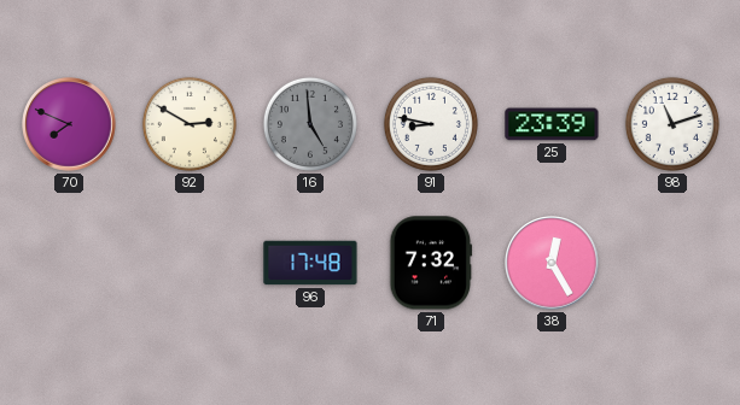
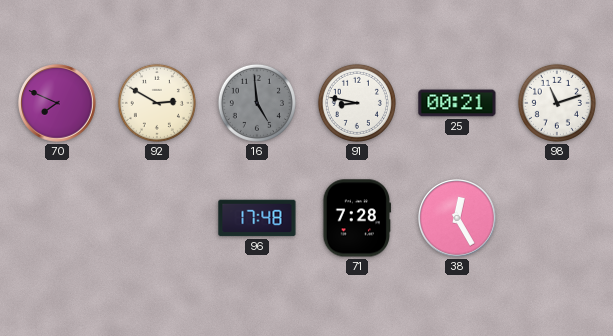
25: 23:39 -> 00:21 (457, 103)
71: 7:32 -> 7:28 (357, 218)
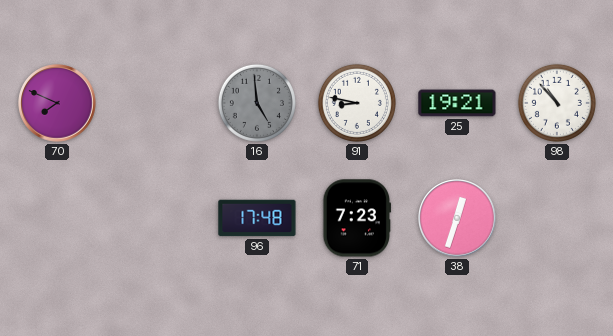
92: 2:50 -> none (157, 103)
25: 00:21 -> 19:21 (457, 103)
98: 11:12 -> 10:53 (557, 103)
71: 7:28 -> 7:23 (357, 218)
38: 12:25 -> 12:33 (457, 218)
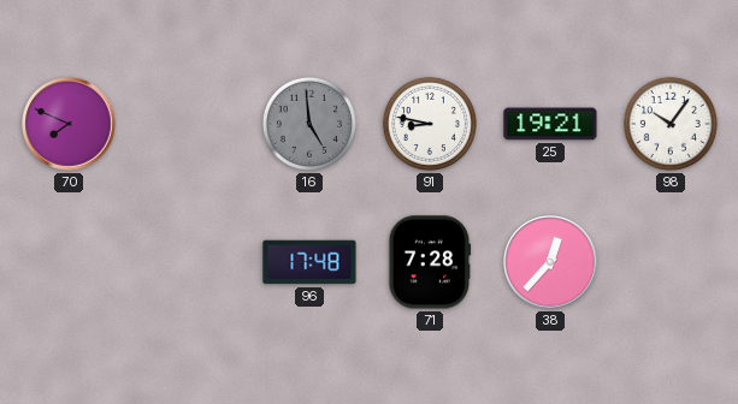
98: 10:53 -> 10:06 (671, 124)
71: 7:23 -> 7:28 (430, 262)
38: 12:33 -> 12:37 (550, 262)
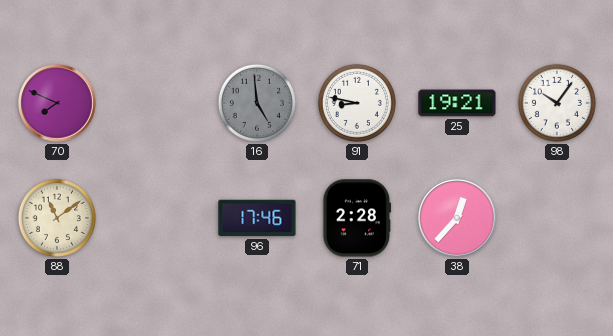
88: none -> 11:09 (57, 218)
96: 17:48 -> 17:46 (257, 218)
71: 7:28 -> 2:28 (357, 218)
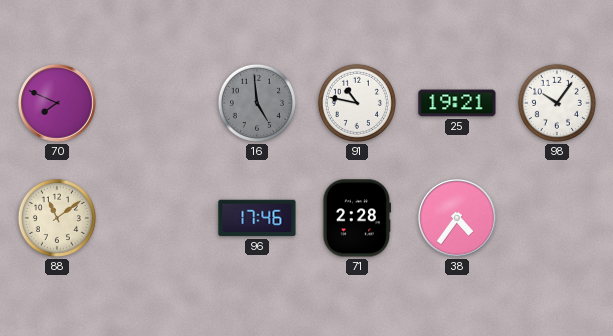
91: 8:47 -> 10:47 (357, 103)
38: 12:37 -> 4:36 (457, 218)
